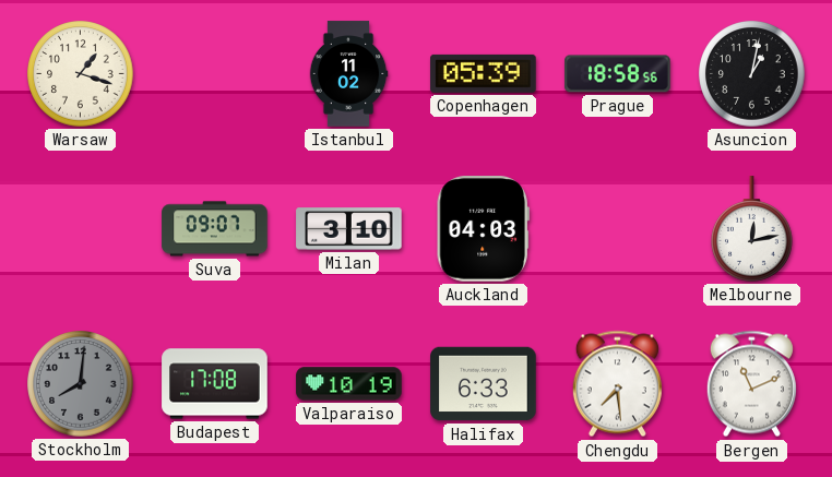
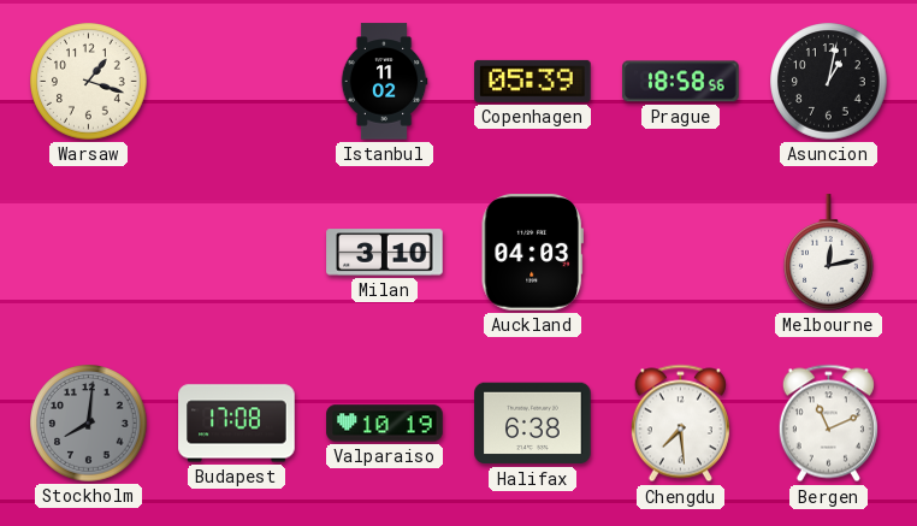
Suva: 09:07 -> none (215, 229)
Halifax: 6:33 -> 6:38 (533, 424)
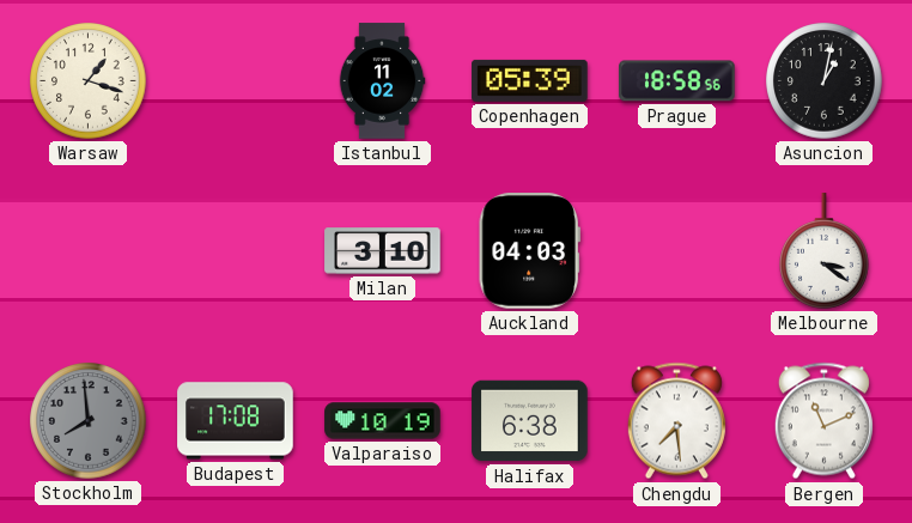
Melbourne: 12:13 -> 3:21 (825, 251)
Stockholm: 8:01 -> 7:59 (89, 421)
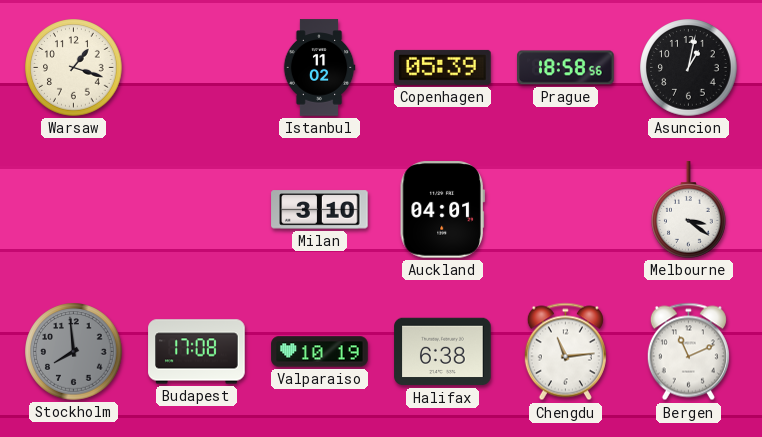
Auckland: 04:03 -> 04:01 (442, 210)
Chengdu: 7:29 -> 11:14 (565, 352)
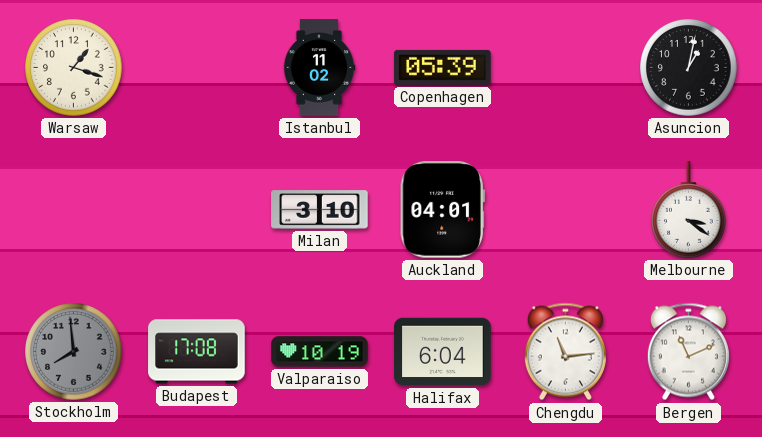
Prague: 18:58 -> none (566, 68)
Halifax: 6:38 -> 6:04 (443, 352)
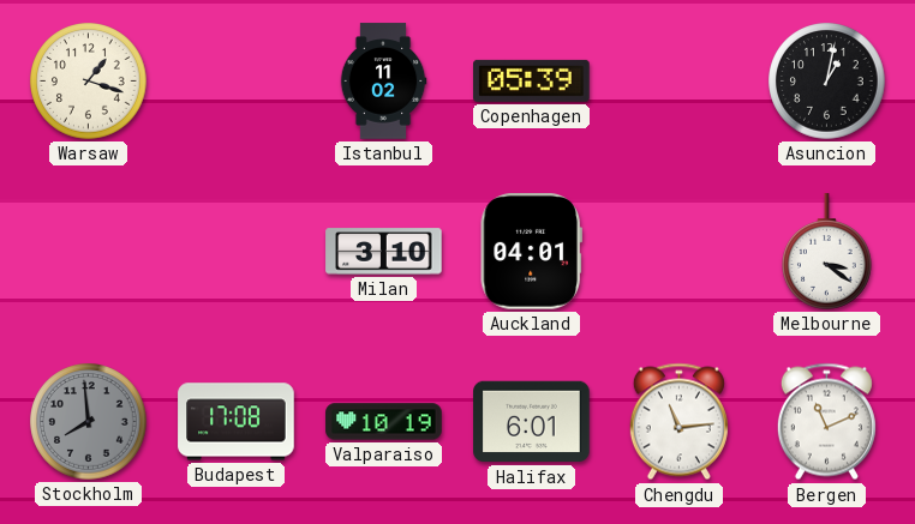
Halifax: 6:04 -> 6:01 (532, 422)
